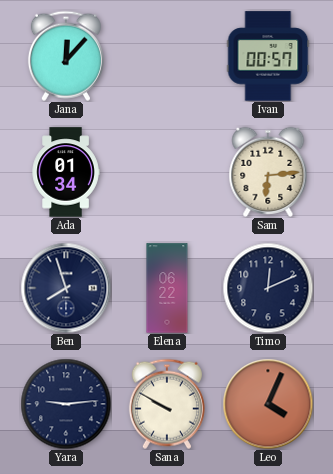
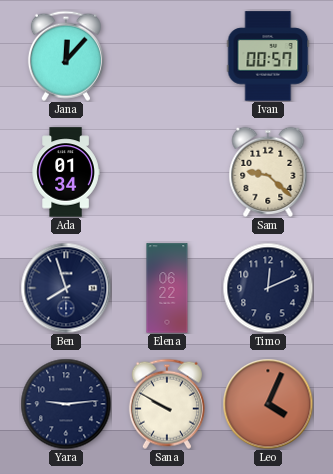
Sam: 6:14 -> 9:22 (268, 172)
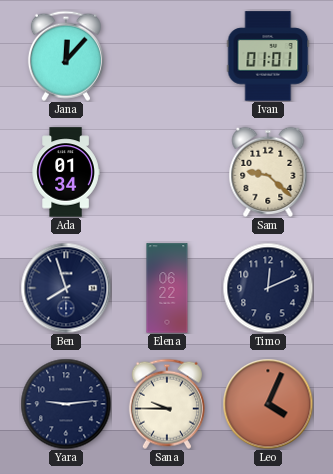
Ivan: 00:57 -> 01:01 (268, 56)
Sana: 9:50 -> 9:45 (167, 404)
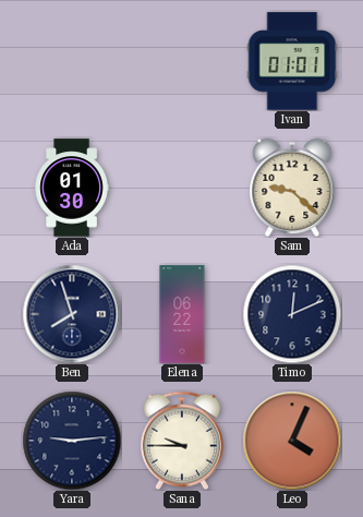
Jana: 12:07 -> none (66, 56)
Ada: 01:34 -> 01:30 (72, 188)
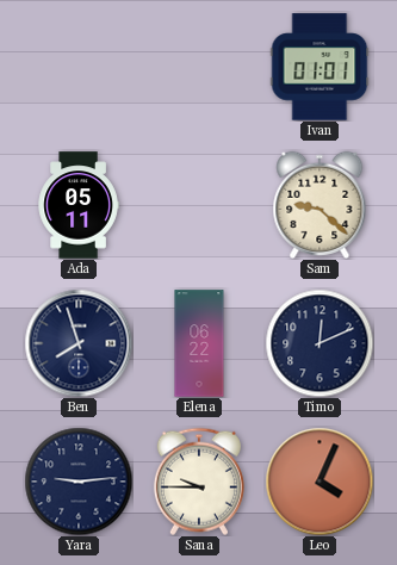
Ada: 01:30 -> 05:11 (79, 205)
